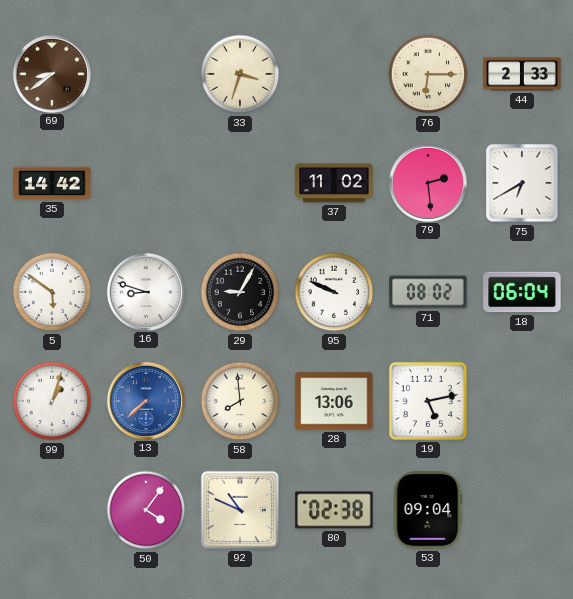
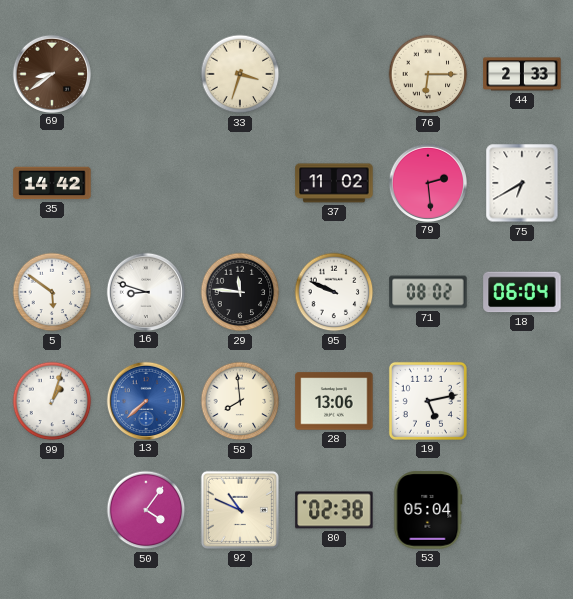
29: 9:05 -> 11:46 (240, 292)
53: 09:04 -> 05:04 (428, 510)
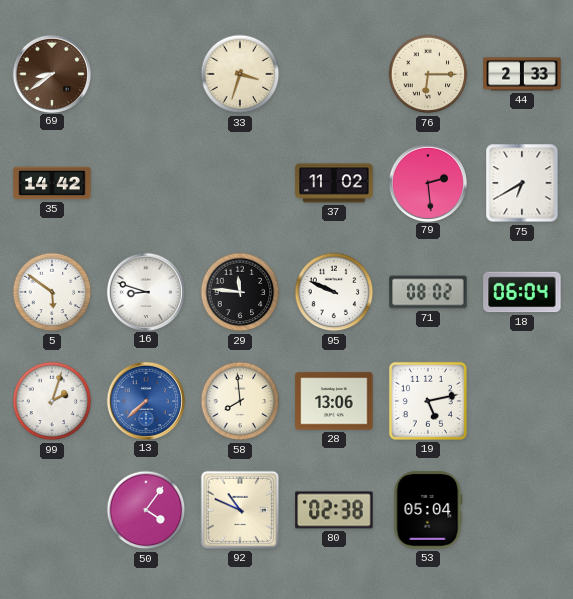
99: 1:03 -> 2:03 (52, 401)
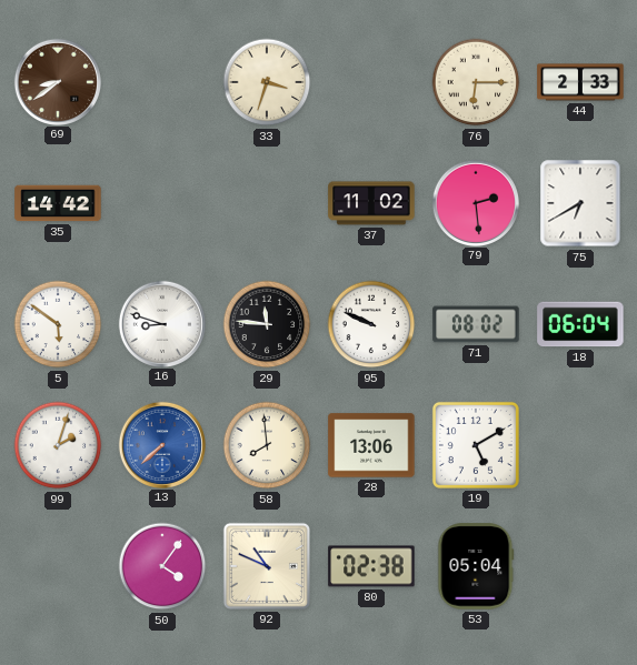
19: 5:13 -> 5:10 (476, 445)
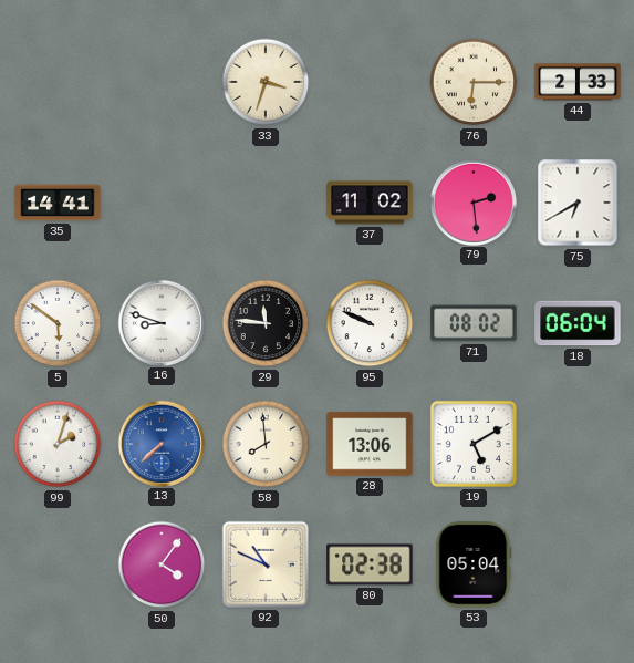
69: 8:39 -> none (57, 81)
35: 14:42 -> 14:41 (58, 203)
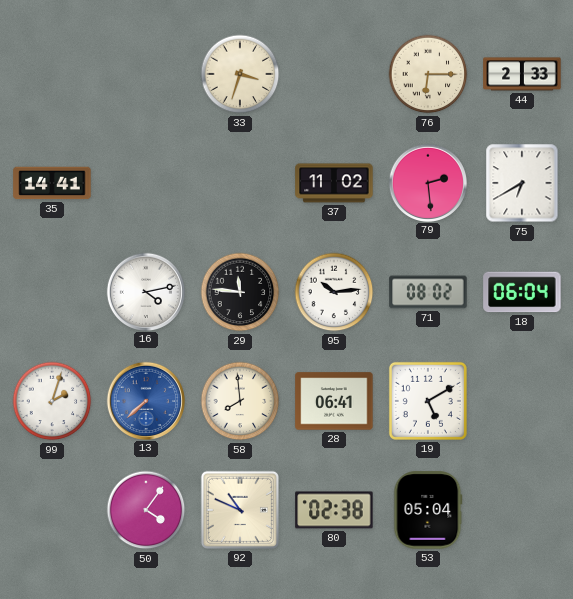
5: 5:51 -> none (58, 323)
16: 8:48 -> 4:13 (145, 291)
95: 9:49 -> 10:14 (334, 292)
28: 13:06 -> 06:41 (334, 401)
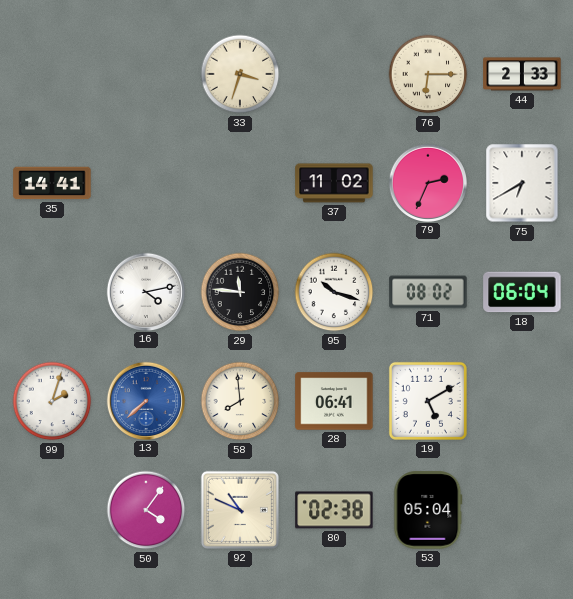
79: 2:29 -> 2:34 (427, 182)
95: 10:14 -> 10:18 (334, 292)
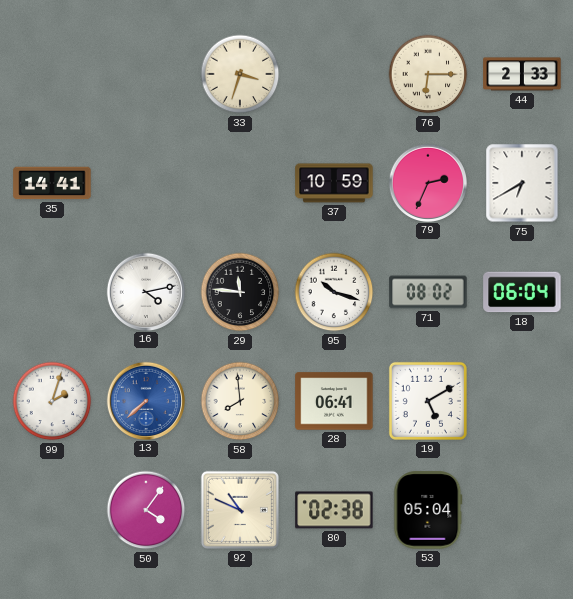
37: 11:02 -> 10:59 (334, 183)
